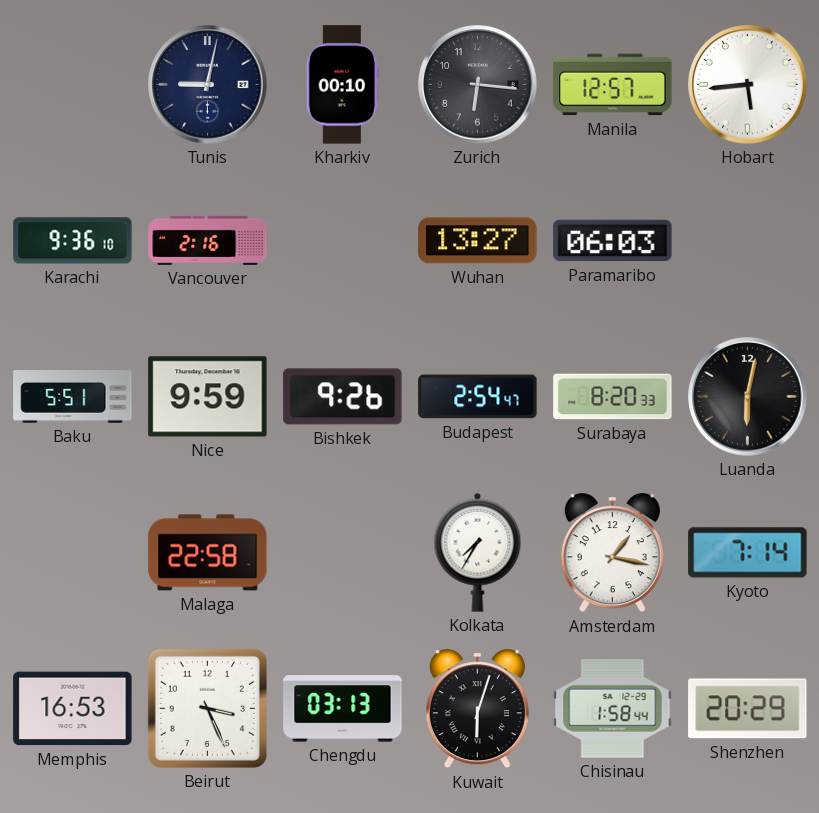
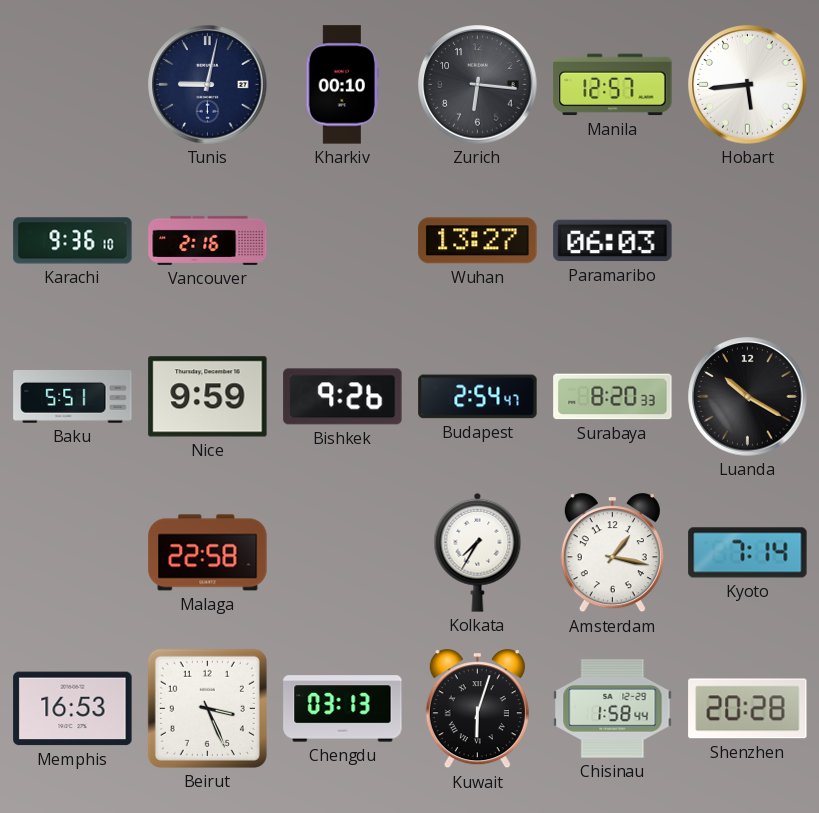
Luanda: 6:02 -> 10:20 (748, 397)
Shenzhen: 20:29 -> 20:28 (748, 709)
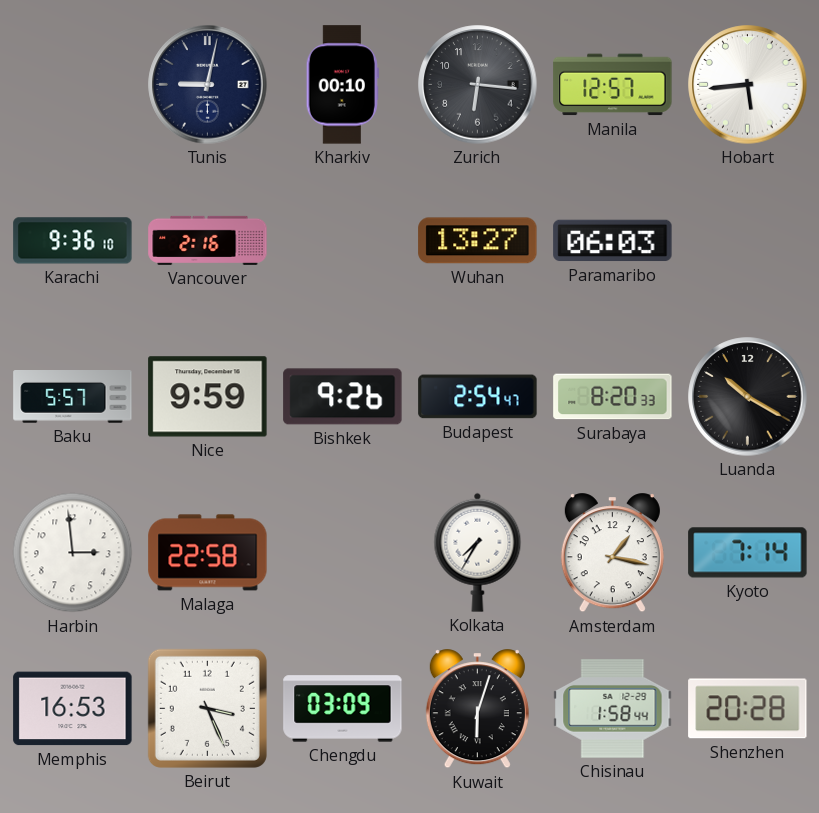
Baku: 5:51 -> 5:57 (73, 397)
Harbin: none -> 2:59 (73, 553)
Chengdu: 03:13 -> 03:09 (343, 709)
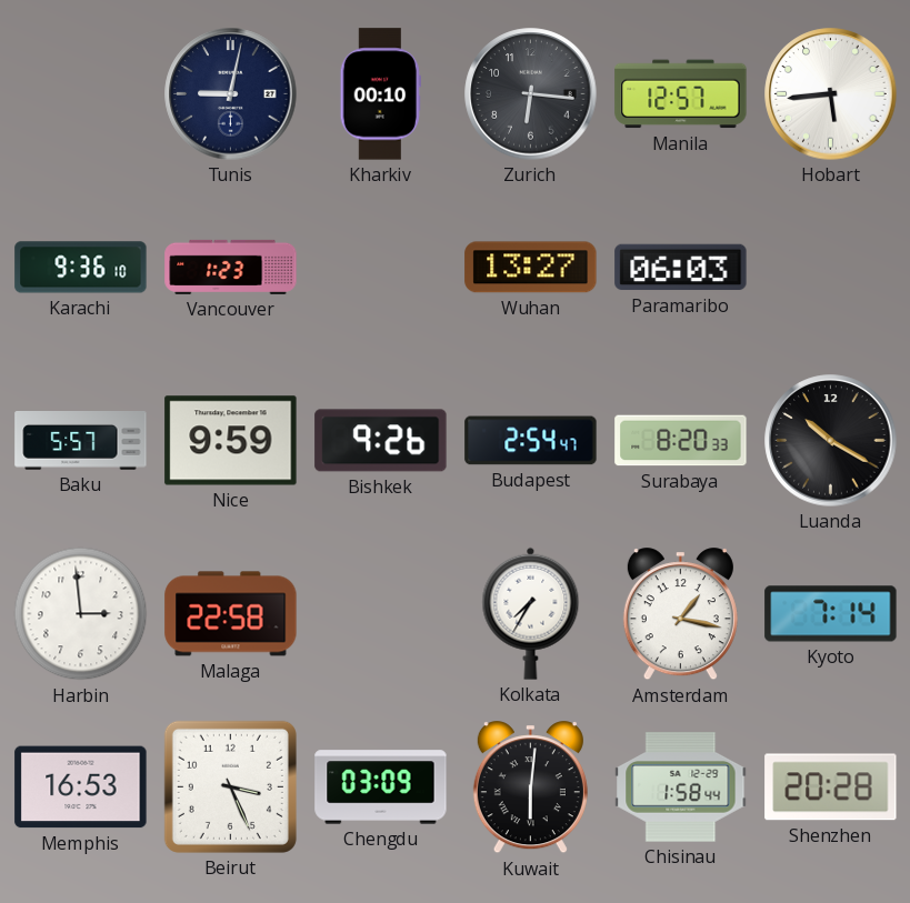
Vancouver: 2:16 -> 1:23 (231, 267)
Kuwait: 6:03 -> 6:01 (530, 787)
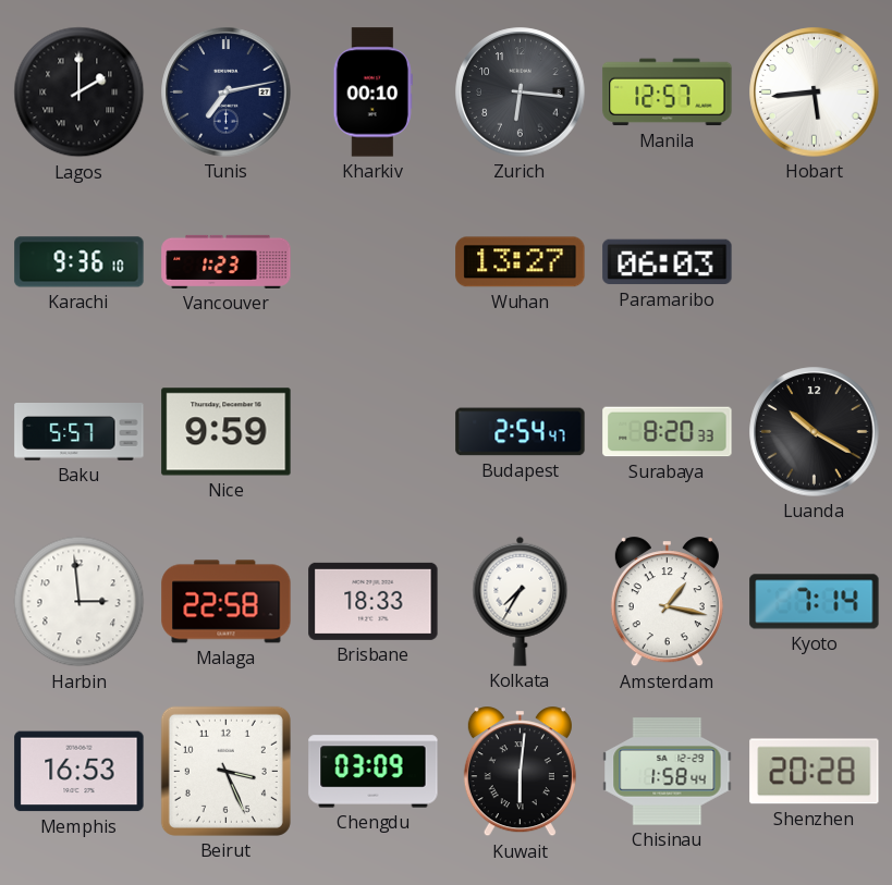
Lagos: none -> 2:00 (80, 93)
Tunis: 9:02 -> 7:13 (227, 93)
Bishkek: 9:26 -> none (381, 441)
Brisbane: none -> 18:33 (374, 601)
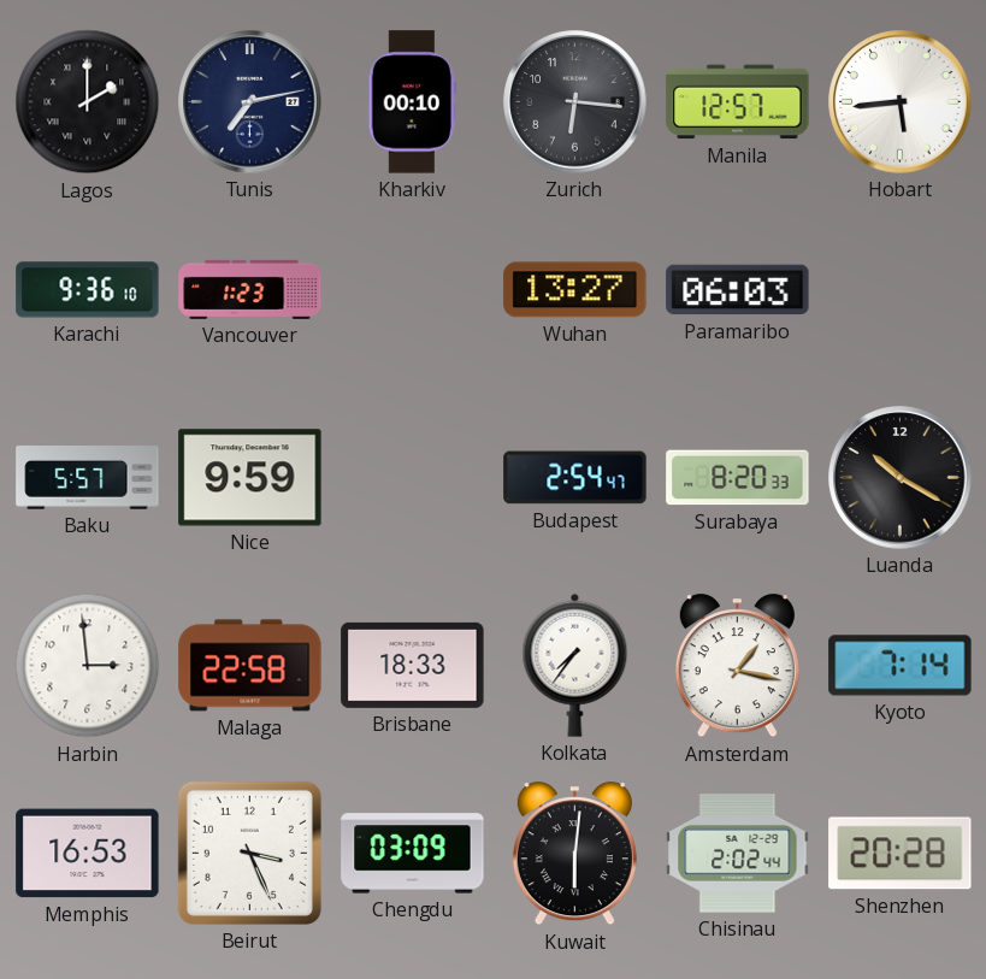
Kolkata: 7:35 -> 7:36 (575, 665)
Chisinau: 1:58 -> 2:02 (738, 854)
